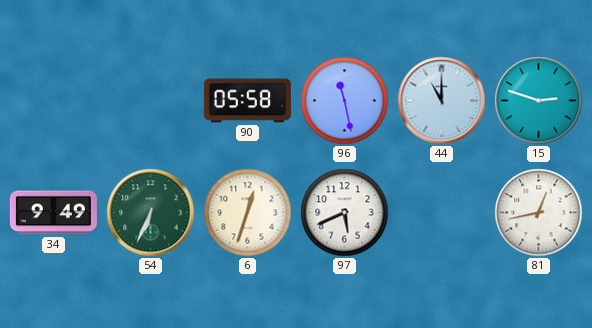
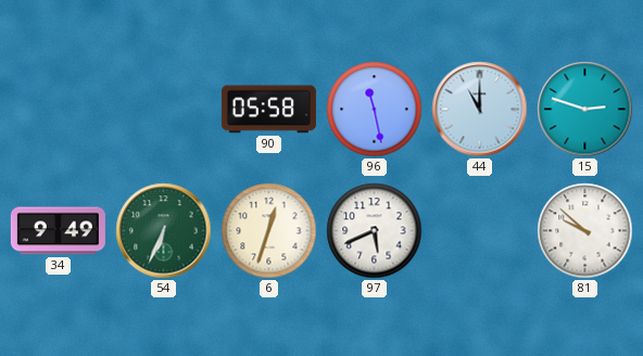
81: 12:43 -> 9:52 (585, 231)
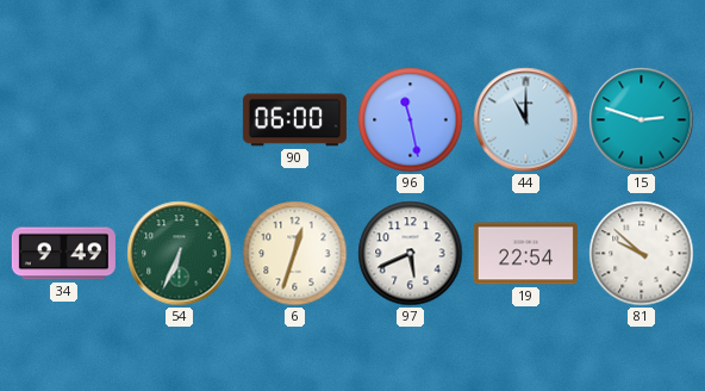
90: 05:58 -> 06:00 (294, 120)
19: none -> 22:54 (525, 254)
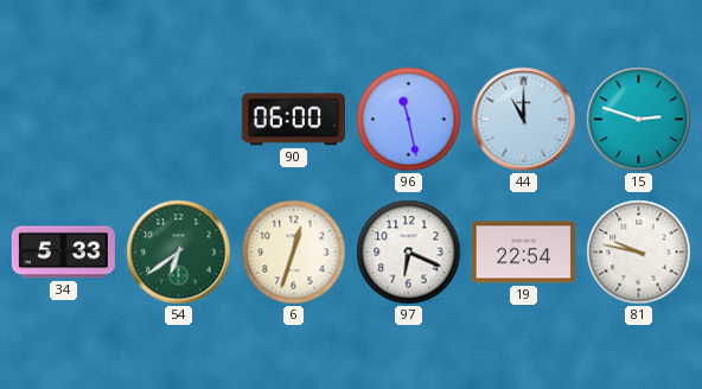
34: 9:49 -> 5:33 (63, 253)
54: 6:34 -> 6:39 (179, 253)
97: 5:41 -> 6:19 (409, 253)
81: 9:52 -> 9:47 (639, 253)
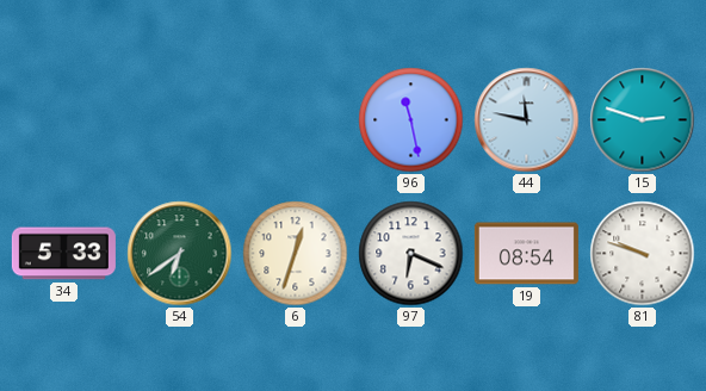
90: 06:00 -> none (293, 120)
44: 11:00 -> 11:47 (527, 120)
19: 22:54 -> 08:54 (526, 254)
81: 9:47 -> 9:48 (643, 254)
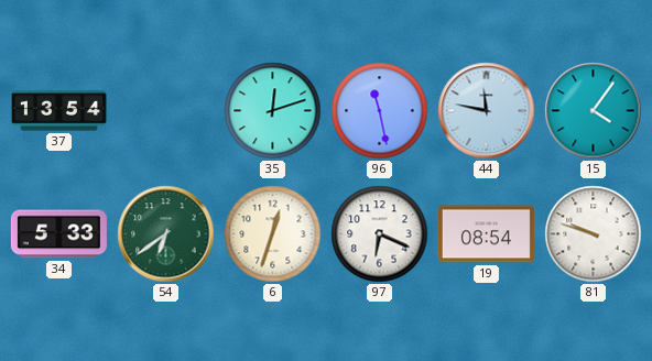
37: none -> 13:54 (58, 111)
35: none -> 12:12 (273, 111)
15: 2:48 -> 4:06 (594, 111)
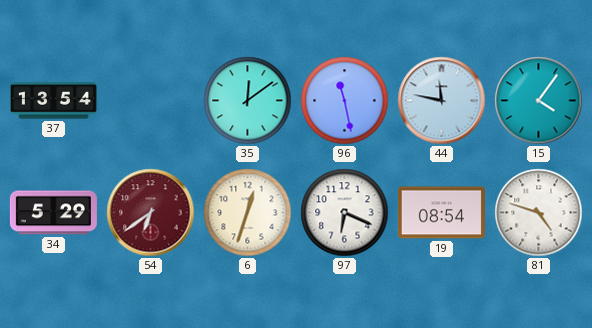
35: 12:12 -> 12:09 (248, 101)
34: 5:33 -> 5:29 (53, 213)
54 dial: green -> burgundy (151, 213)
81: 9:48 -> 4:48 (539, 213)
